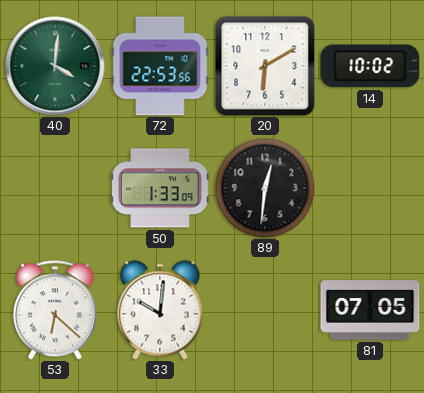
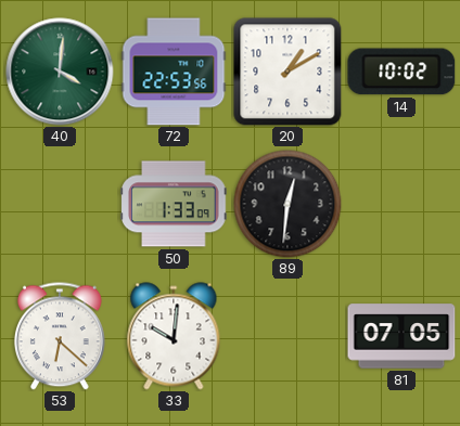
20: 6:10 -> 1:10 (287, 72)
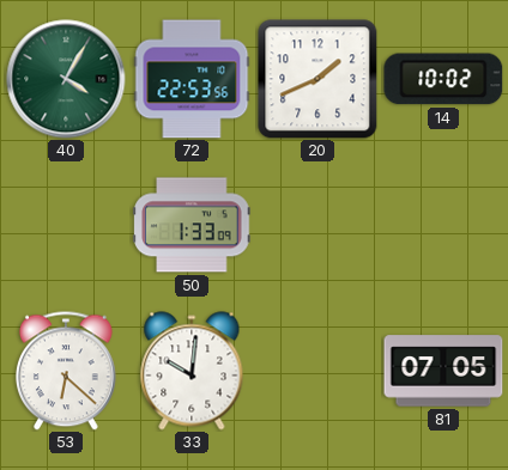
40: 4:01 -> 4:05 (66, 79)
20: 1:10 -> 1:41 (317, 79)
89: 12:31 -> none (287, 204)
